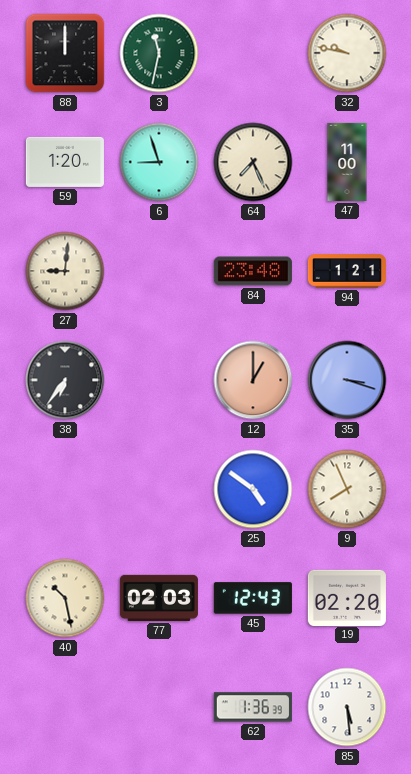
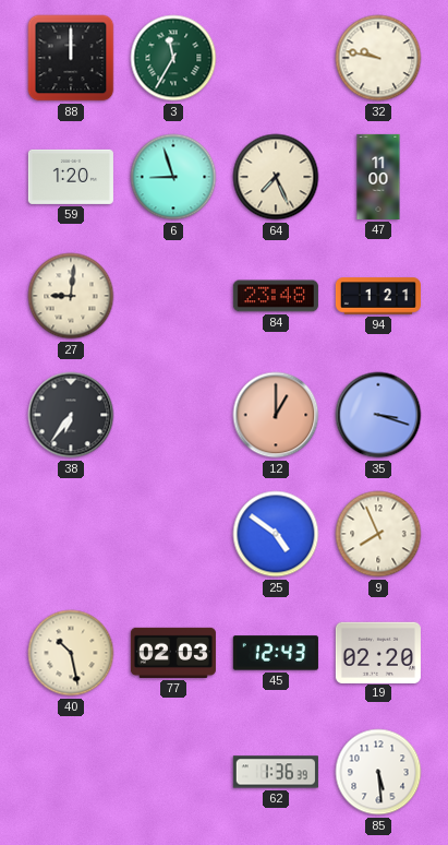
3: 11:32 -> 11:35 (173, 58)
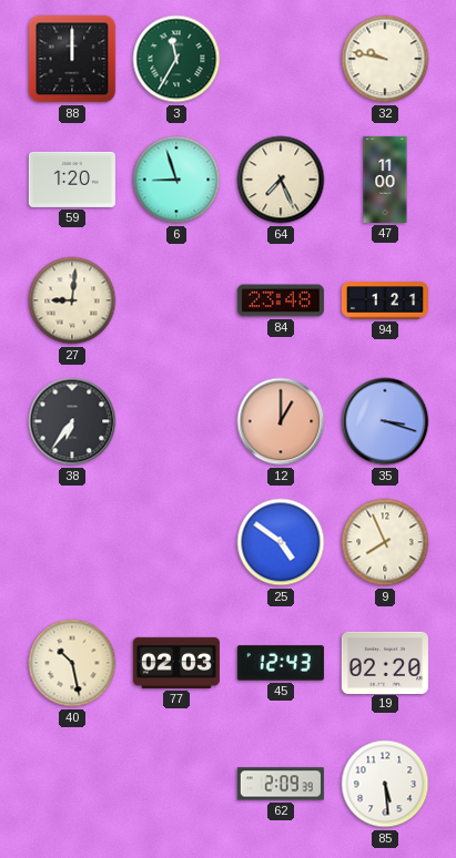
62: 1:36 -> 2:09 (281, 784)
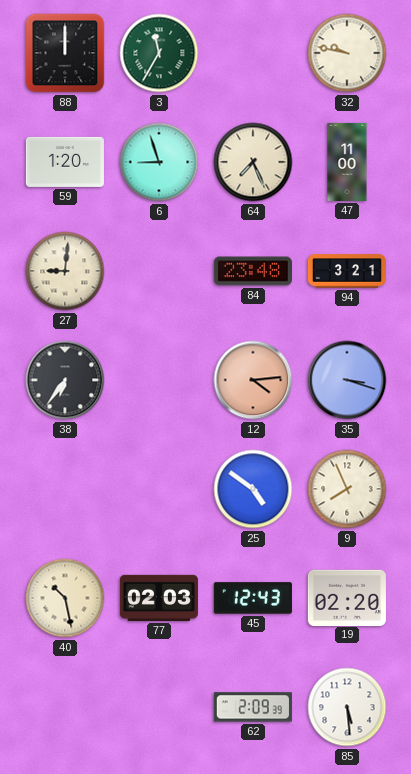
94: 1:21 -> 3:21 (347, 271)
12: 1:00 -> 4:14 (253, 380)
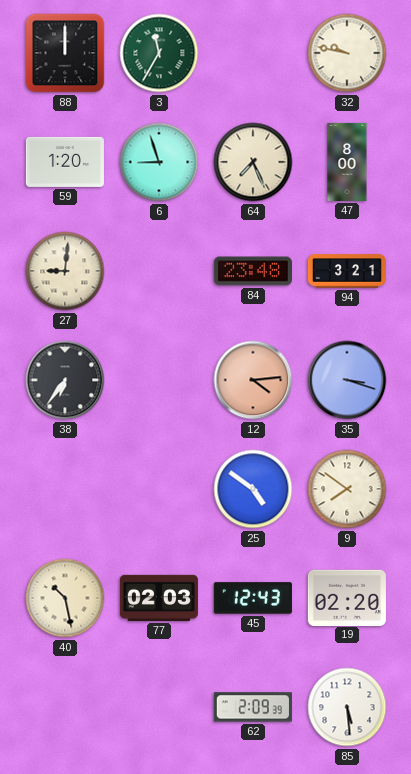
47: 11:00 -> 8:00 (347, 162)
9: 7:56 -> 7:51 (347, 489)
